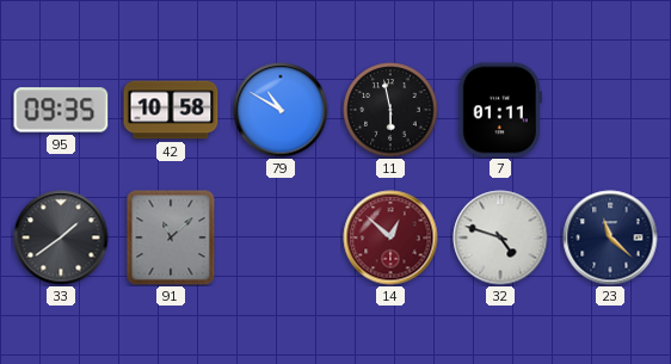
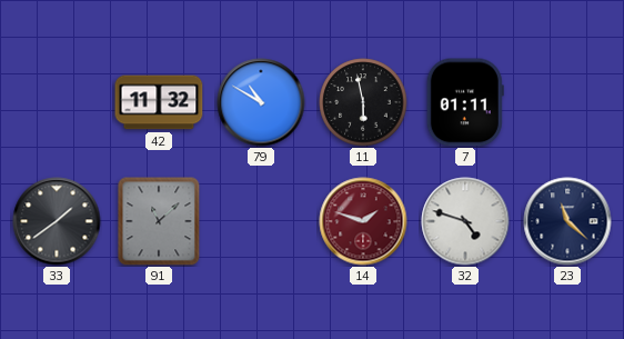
95: 09:35 -> none (61, 110)
42: 10:58 -> 11:32 (159, 102)
14: 12:52 -> 1:48 (363, 221)
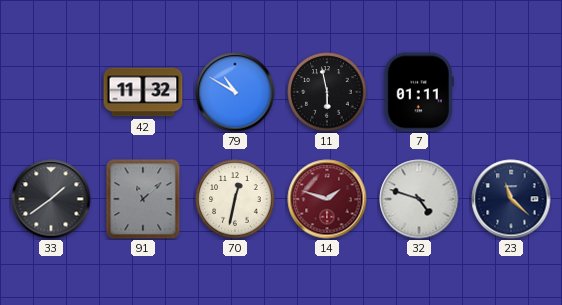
70: none -> 12:32 (235, 199)
